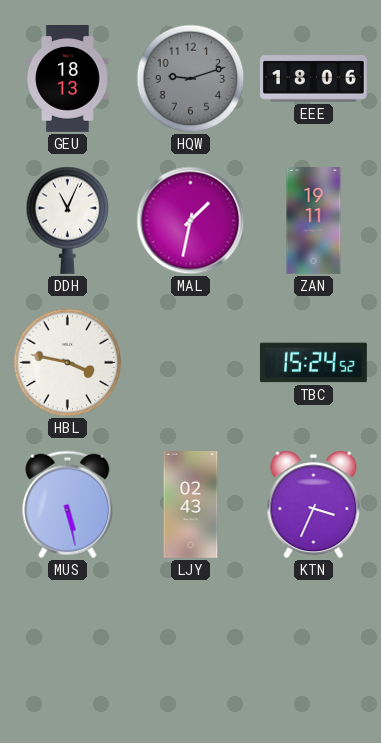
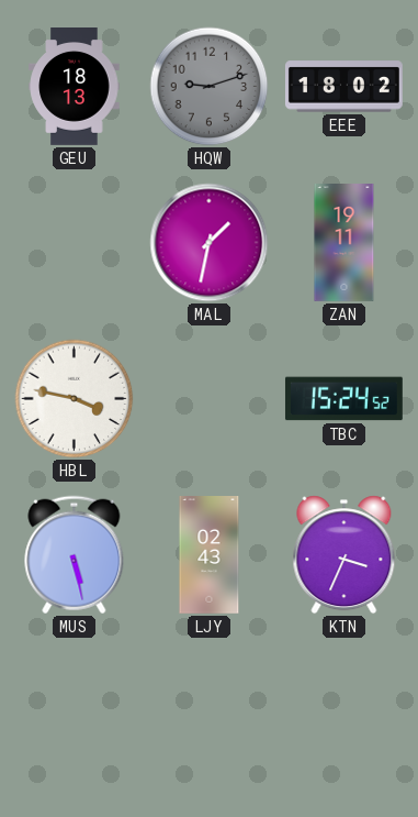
EEE: 18:06 -> 18:02 (343, 87)
DDH: 11:04 -> none (68, 220)
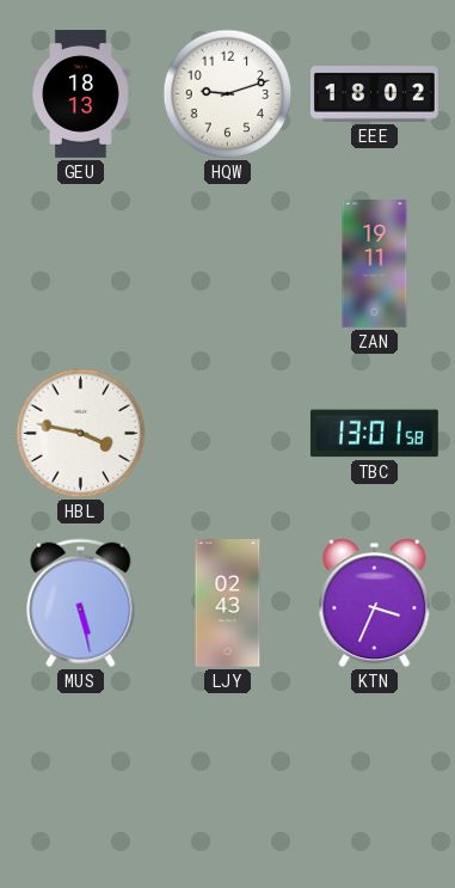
HQW dial: grey -> white (228, 94)
MAL: 1:32 -> none (210, 243)
TBC: 15:24 -> 13:01 (374, 434)
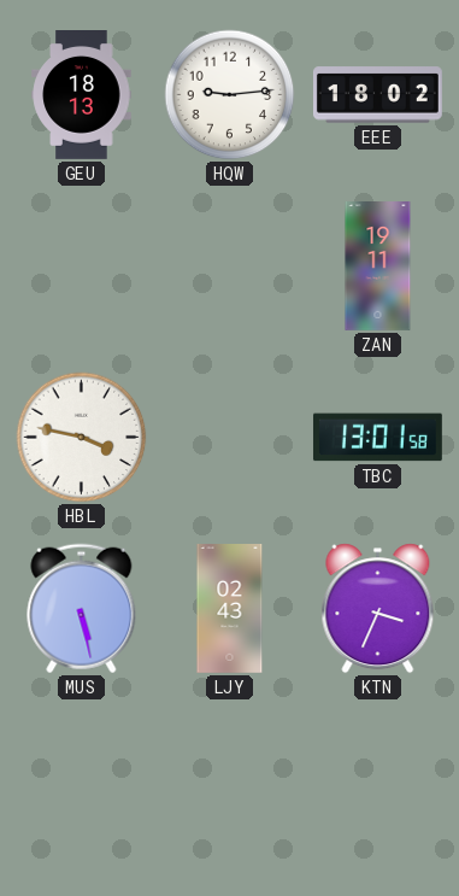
HQW: 9:12 -> 9:14 (230, 95)
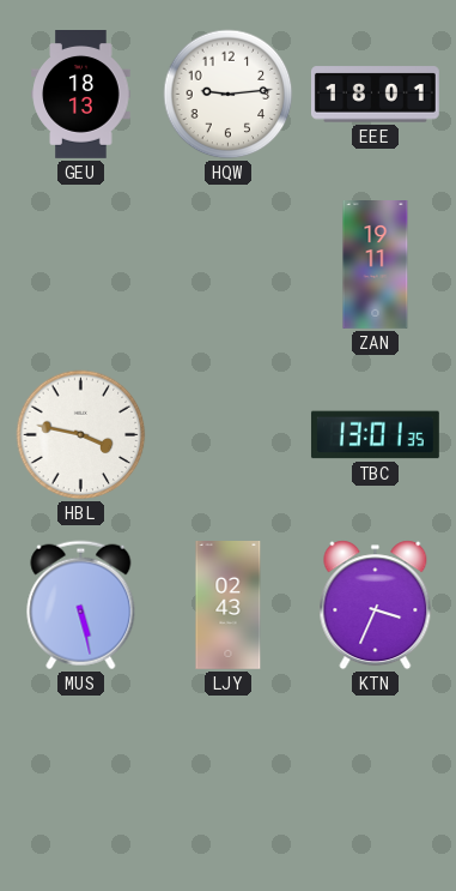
EEE: 18:02 -> 18:01 (375, 95)
TBC: 13:01:58 -> 13:01:35 (375, 435)
